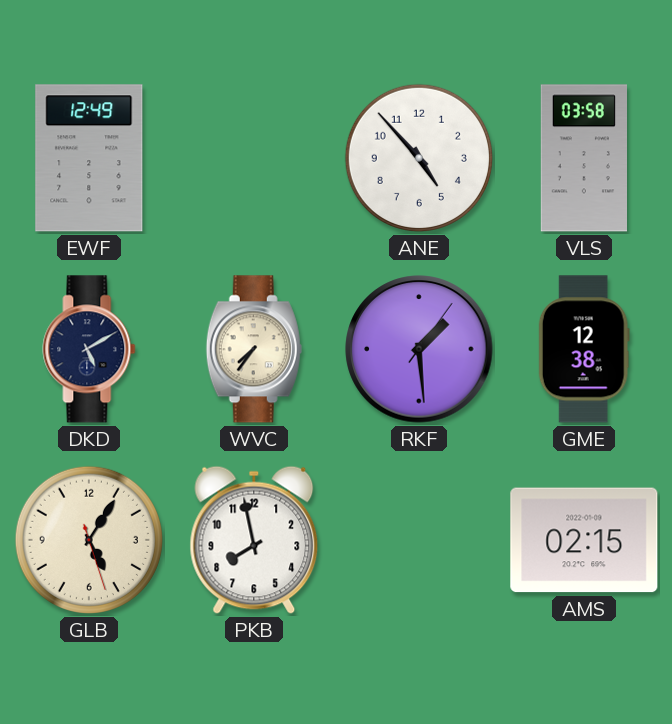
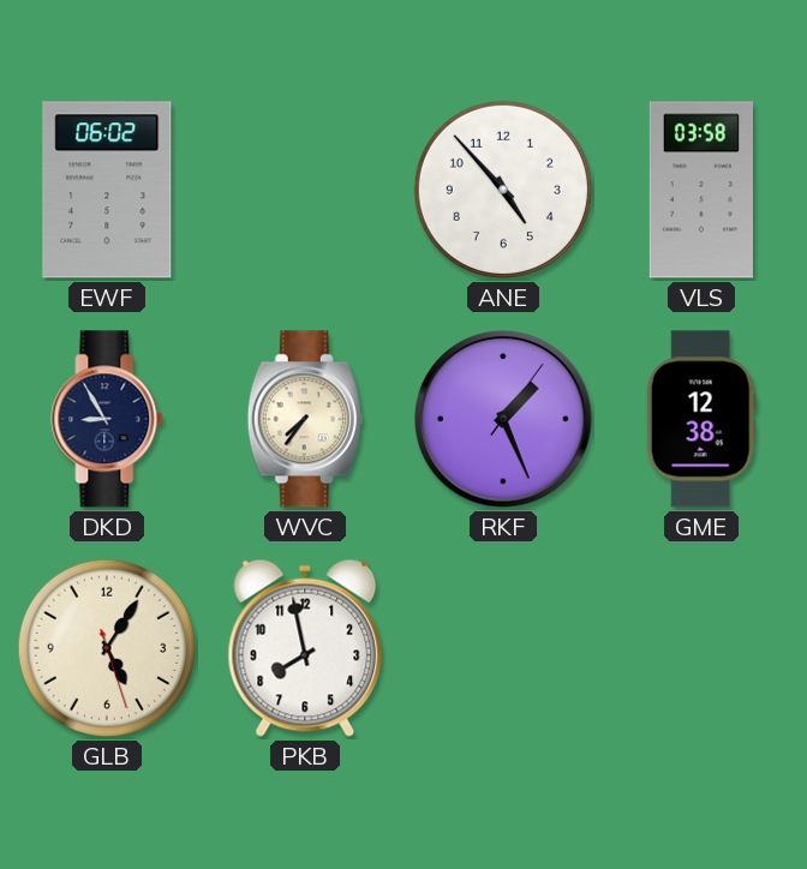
EWF: 12:49 -> 06:02 (107, 190)
DKD: 5:10 -> 8:55 (107, 419)
RKF: 1:29 -> 1:26 (503, 419)
AMS: 02:15 -> none (584, 540)
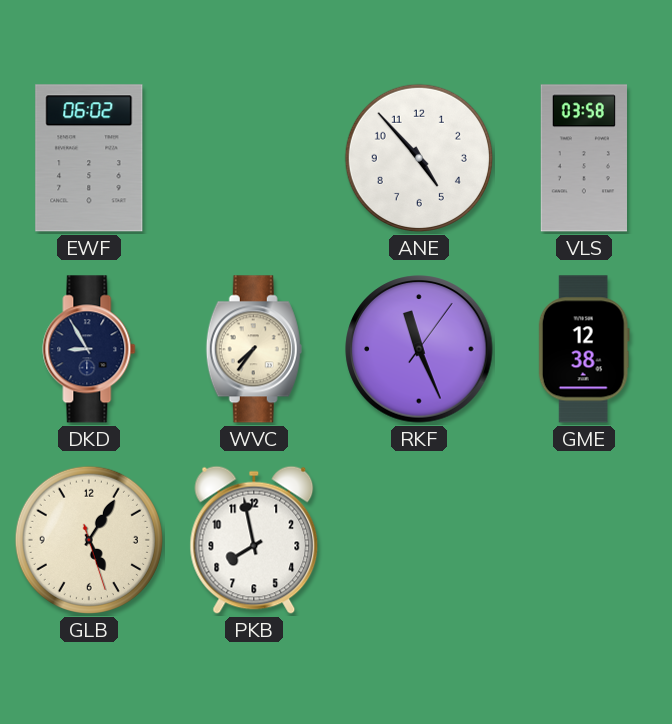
RKF: 1:26 -> 11:26 (419, 349)
